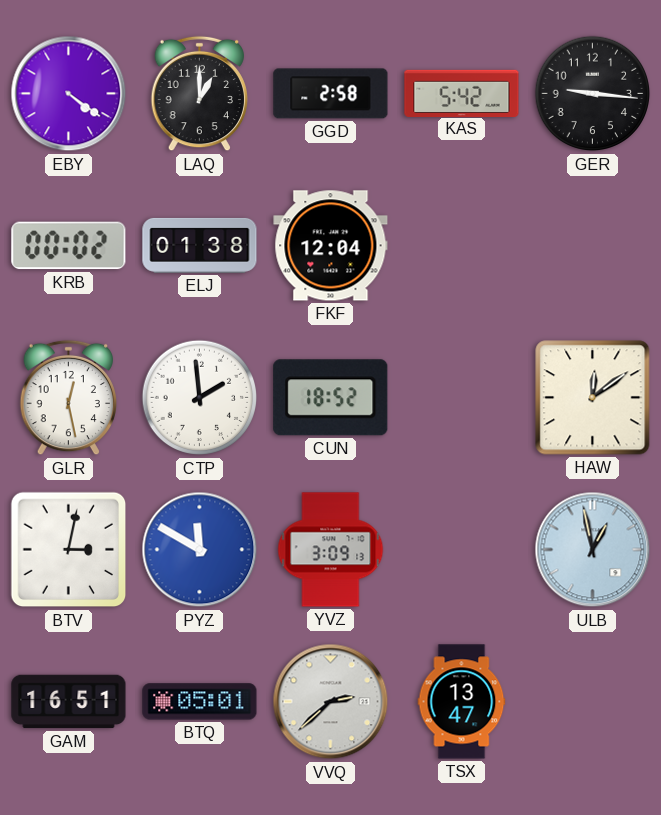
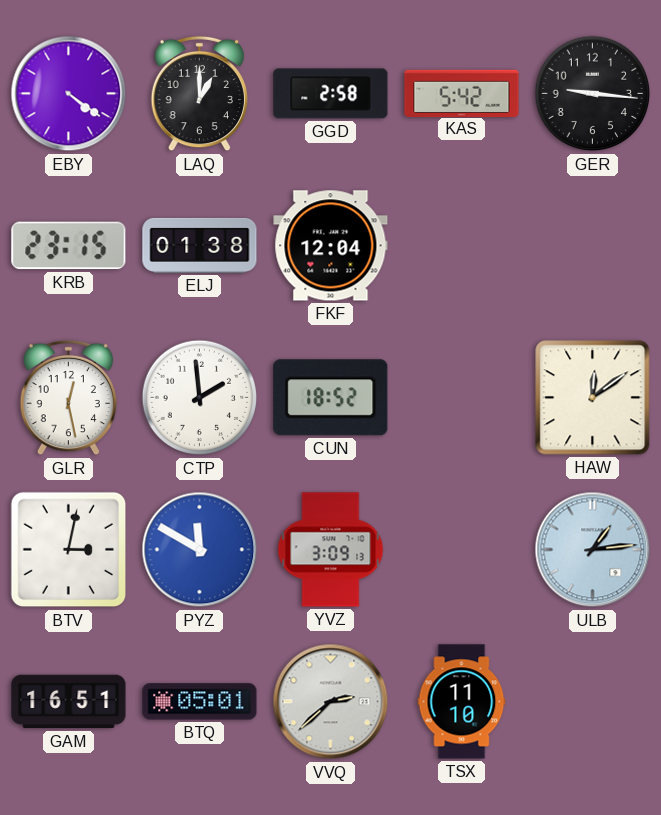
KRB: 00:02 -> 23:15 (69, 246)
ULB: 12:58 -> 1:14 (593, 550)
TSX: 13:47 -> 11:10 (462, 702)
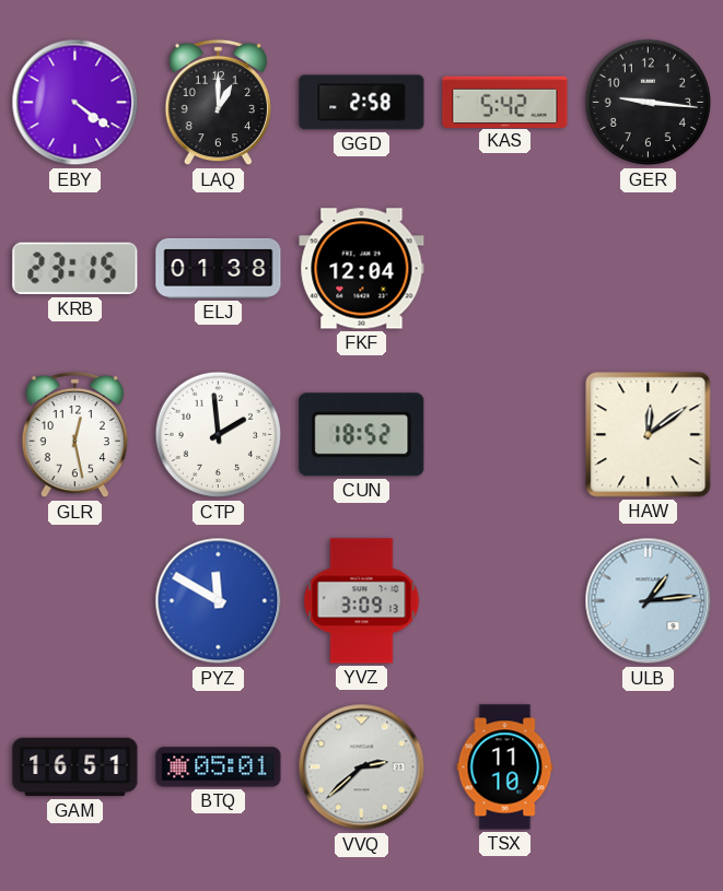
BTV: 3:02 -> none (69, 550)
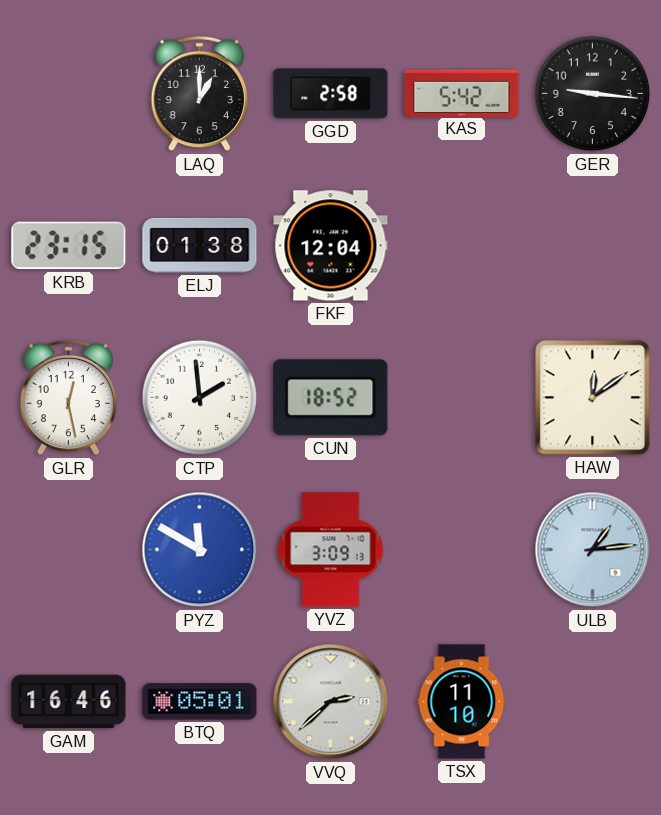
EBY: 4:21 -> none (75, 103)
GAM: 16:51 -> 16:46 (69, 702)
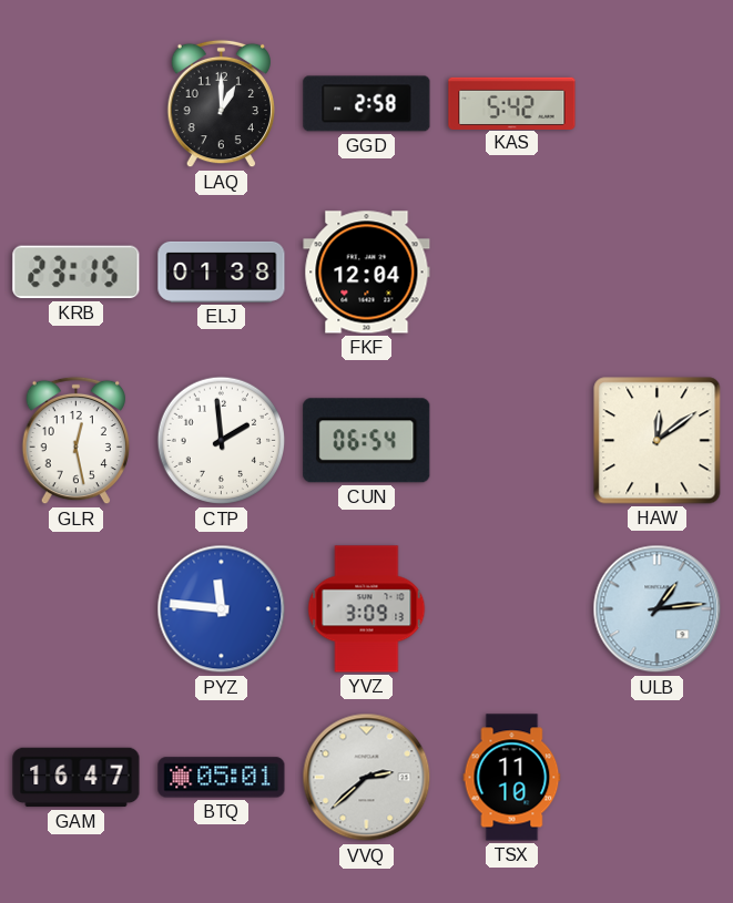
GER: 9:16 -> none (593, 94)
CUN: 18:52 -> 06:54 (367, 441)
PYZ: 11:50 -> 11:46 (222, 609)
GAM: 16:46 -> 16:47 (77, 778)
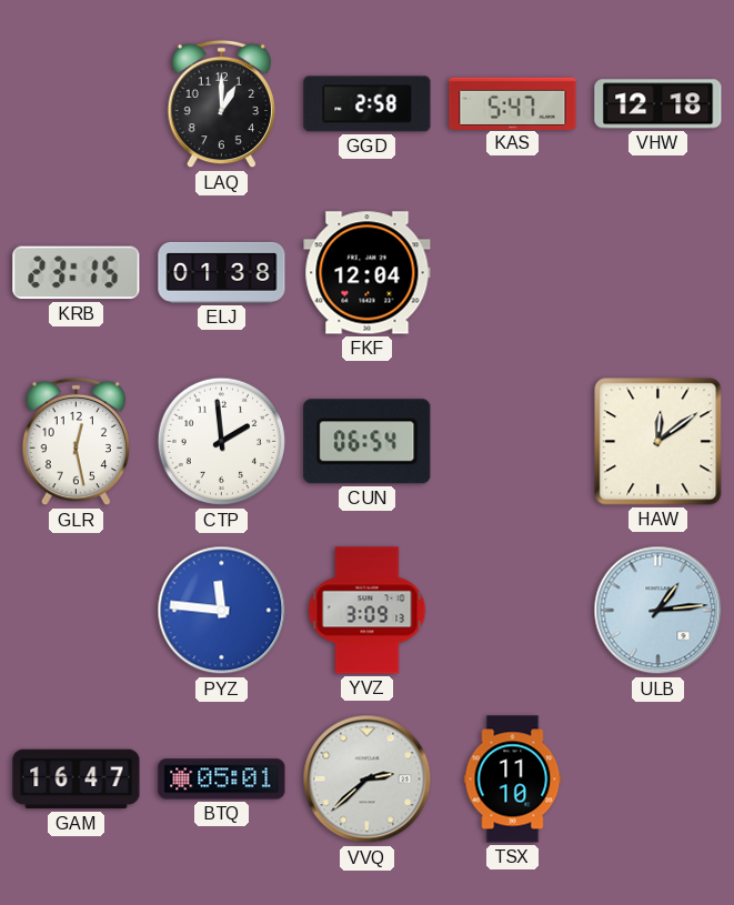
KAS: 5:42 -> 5:47 (513, 103)
VHW: none -> 12:18 (658, 104)
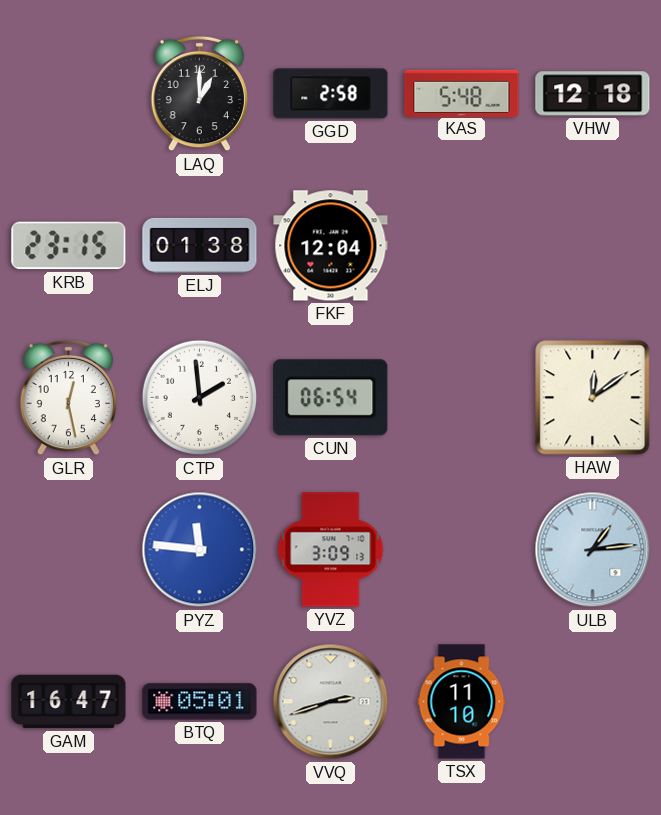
KAS: 5:47 -> 5:48 (462, 93)
VVQ: 2:38 -> 2:42 (331, 702)
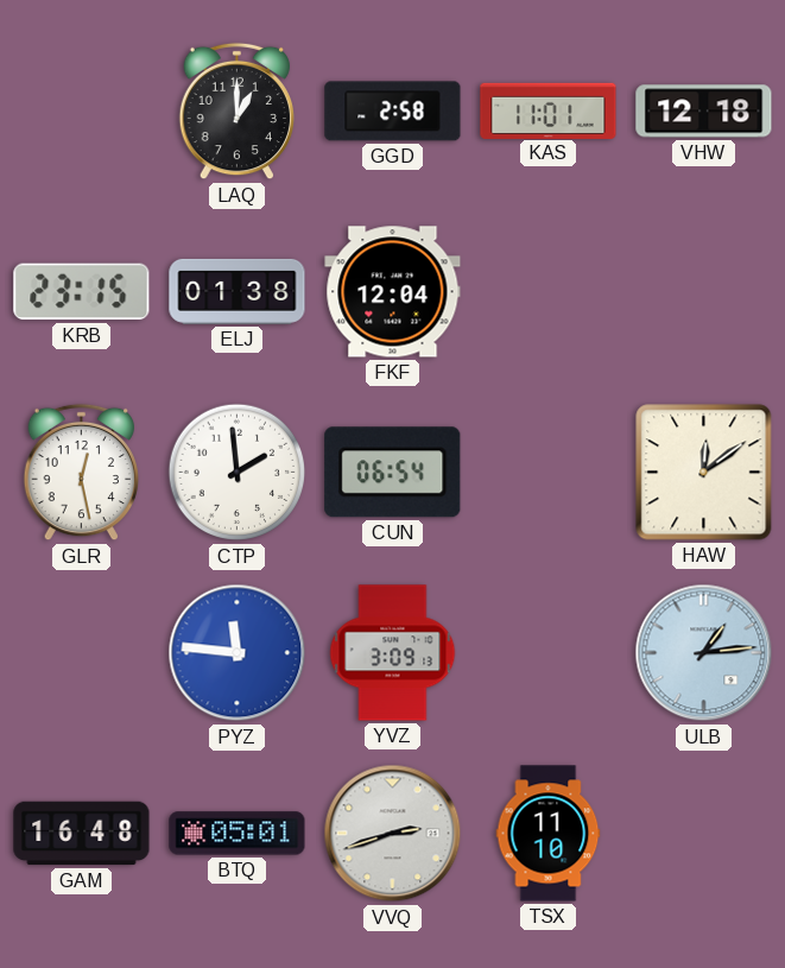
KAS: 5:48 -> 11:01 (549, 110)
GAM: 16:47 -> 16:48 (82, 834)
